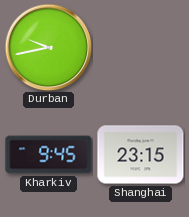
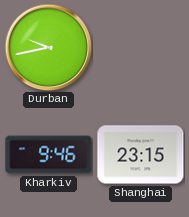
Kharkiv: 9:45 -> 9:46 (49, 155)
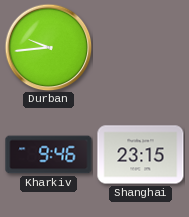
Durban: 9:43 -> 9:44 (48, 47)
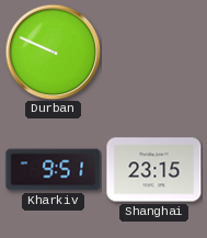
Durban: 9:44 -> 9:49 (53, 52)
Kharkiv: 9:46 -> 9:51 (54, 170)
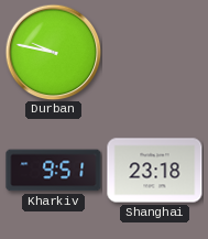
Durban: 9:49 -> 9:47 (53, 52)
Shanghai: 23:15 -> 23:18 (155, 171)
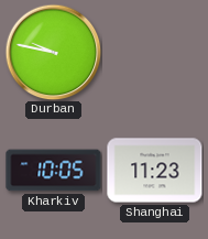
Kharkiv: 9:51 -> 10:05 (54, 171)
Shanghai: 23:18 -> 11:23 (155, 171)
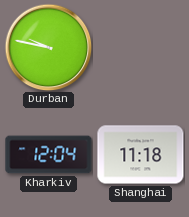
Kharkiv: 10:05 -> 12:04 (49, 155)
Shanghai: 11:23 -> 11:18 (141, 155)
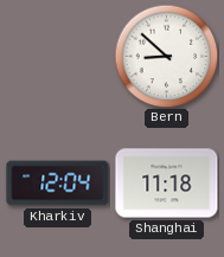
Durban: 9:47 -> none (48, 47)
Bern: none -> 8:52 (166, 56)
